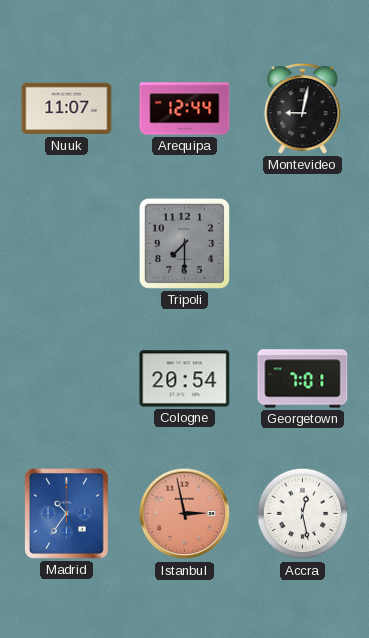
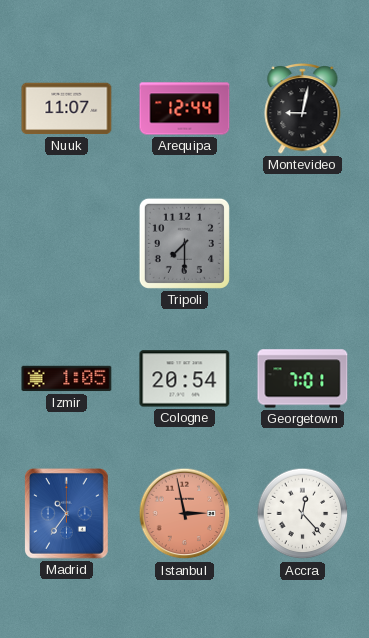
Izmir: none -> 1:05 (67, 379)
Accra: 12:28 -> 12:23 (303, 514)
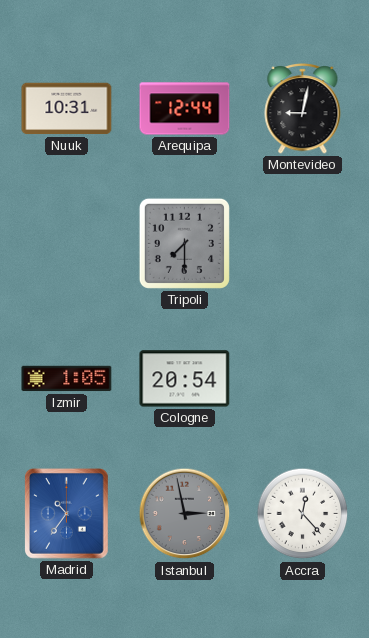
Nuuk: 11:07 -> 10:31 (67, 109)
Georgetown: 7:01 -> none (303, 379)
Istanbul dial: salmon -> grey (185, 514)
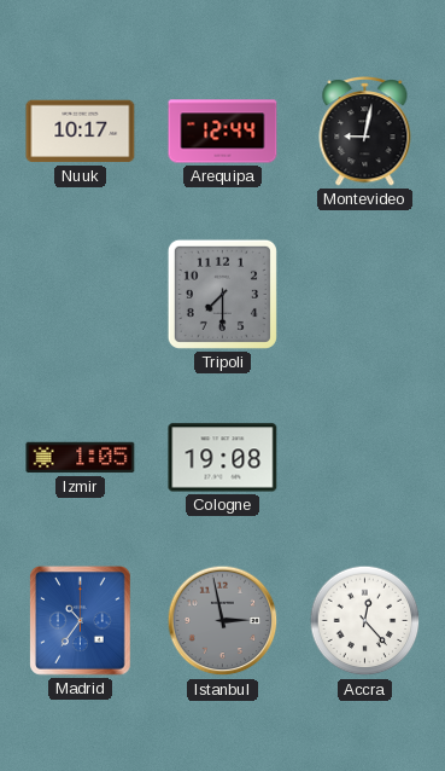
Nuuk: 10:31 -> 10:17 (81, 132)
Cologne: 20:54 -> 19:08 (223, 458)
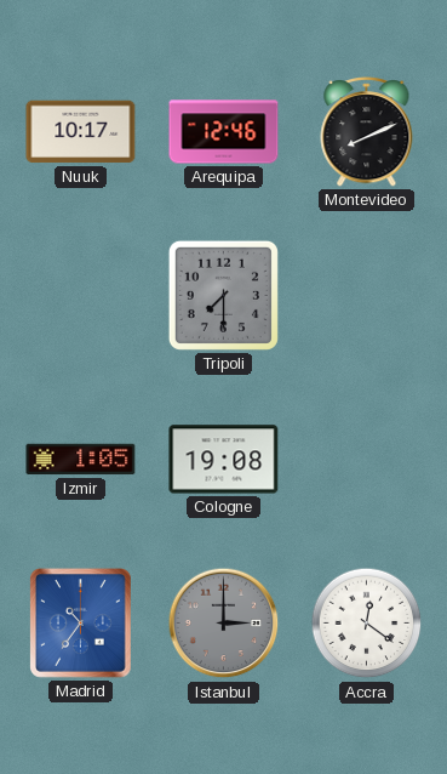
Arequipa: 12:44 -> 12:46 (224, 132)
Montevideo: 9:02 -> 8:11 (367, 132)
Istanbul: 2:58 -> 3:00 (224, 624)
Accra: 12:23 -> 12:21 (367, 624)
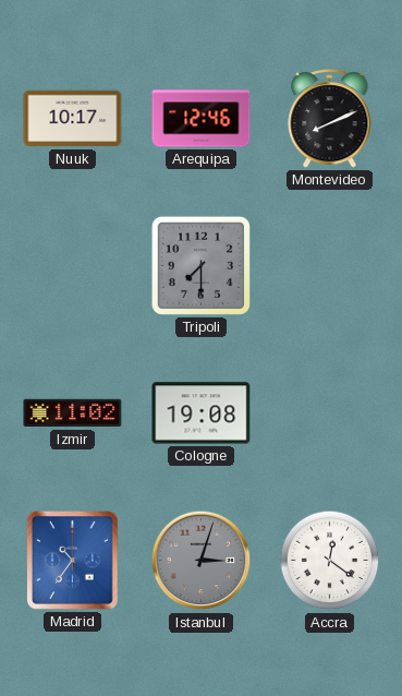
Izmir: 1:05 -> 11:02 (73, 413)
Istanbul: 3:00 -> 3:03 (202, 561)
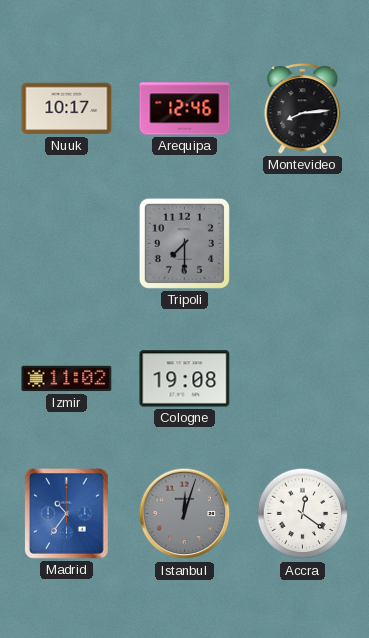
Montevideo: 8:11 -> 8:14 (303, 109)
Istanbul: 3:03 -> 12:03 (185, 514)
